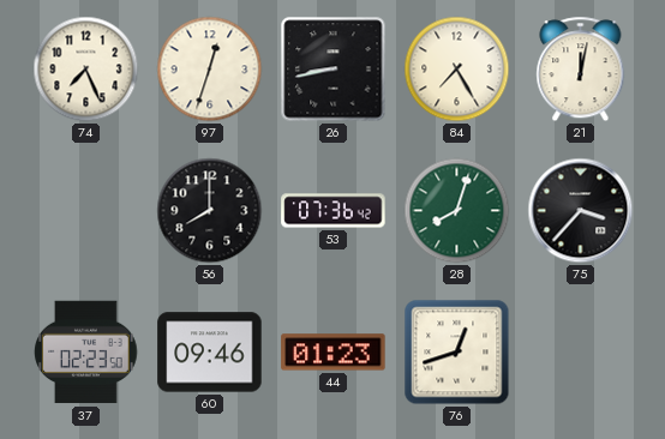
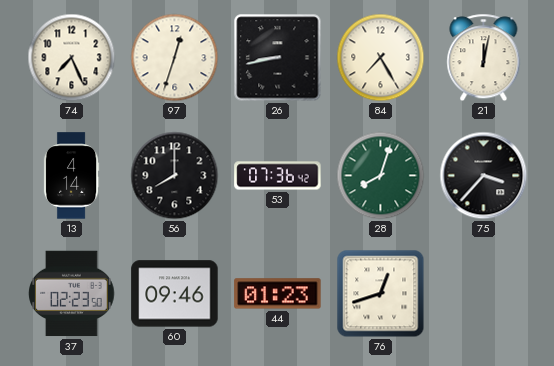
13: none -> 4:14 (71, 176)
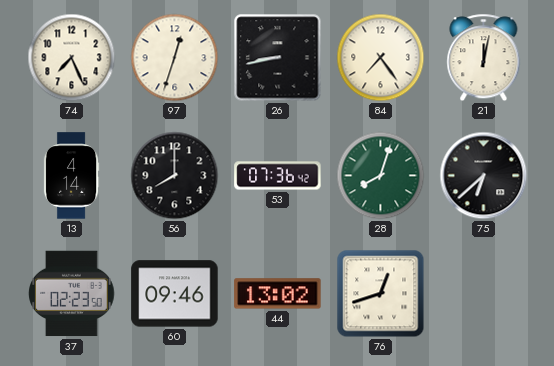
84: 7:25 -> 7:24 (381, 58)
75: 3:37 -> 6:38 (484, 176)
44: 01:23 -> 13:02 (278, 294)
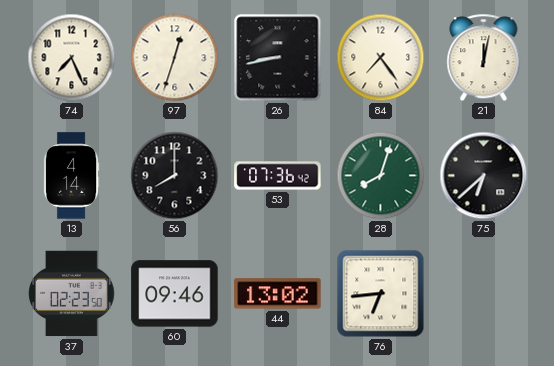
76: 12:42 -> 6:44 (381, 294)
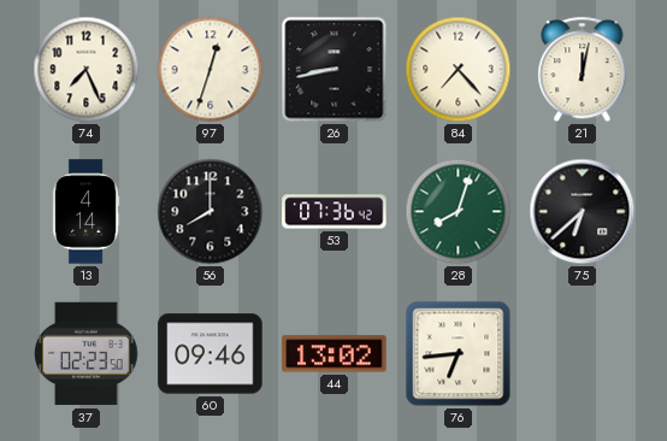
84: 7:24 -> 7:23 (459, 70)
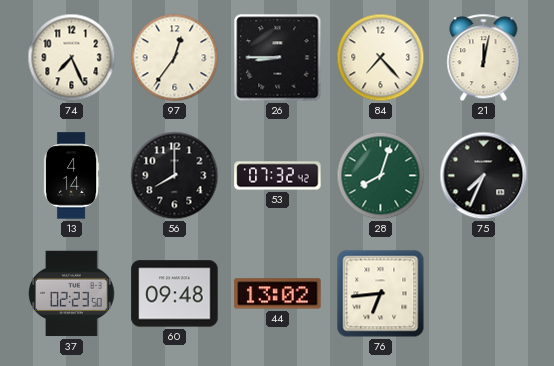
97: 12:33 -> 12:36 (175, 58)
26: 8:43 -> 8:45 (278, 58)
53: 07:36 -> 07:32 (278, 176)
75: 6:38 -> 7:34 (484, 176)
60: 09:46 -> 09:48 (175, 294)
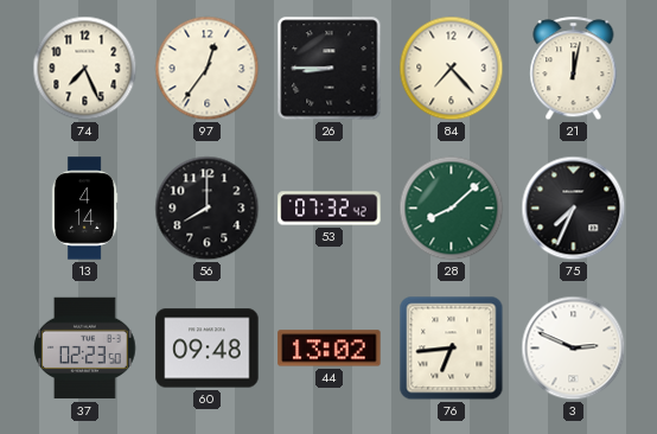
28: 8:03 -> 8:08 (452, 209)
3: none -> 2:49 (574, 349)
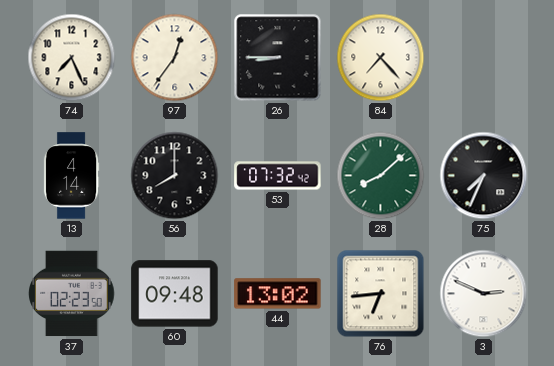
21: 12:02 -> none (574, 69)
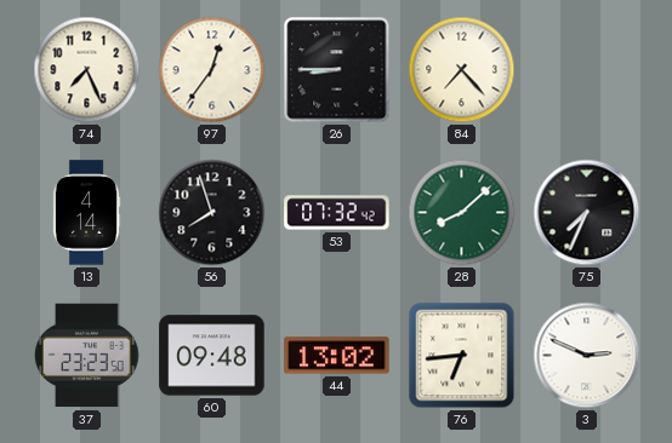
56: 8:00 -> 7:57 (212, 213)
37: 02:23 -> 23:23 (87, 356)
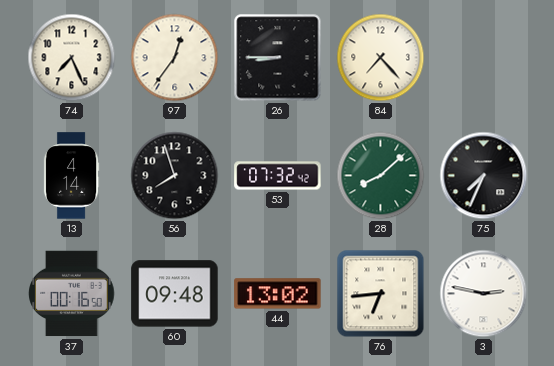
37: 23:23 -> 00:16 (72, 294)
3: 2:49 -> 2:47 (484, 294)
